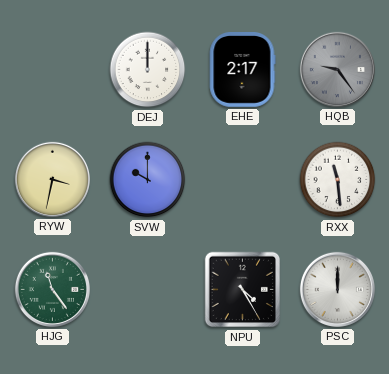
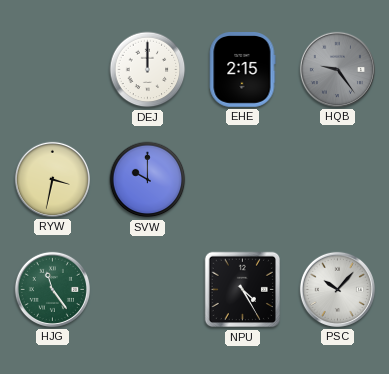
EHE: 2:17 -> 2:15 (242, 70)
RXX: 11:29 -> none (338, 180)
PSC: 12:00 -> 10:07 (337, 289)
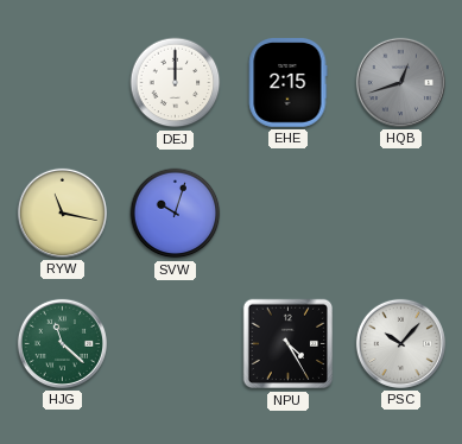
HQB: 9:24 -> 12:42 (400, 82)
RYW: 3:32 -> 11:17 (62, 213)
SVW: 10:00 -> 10:03 (176, 214)
HJG: 11:24 -> 11:22 (62, 343)
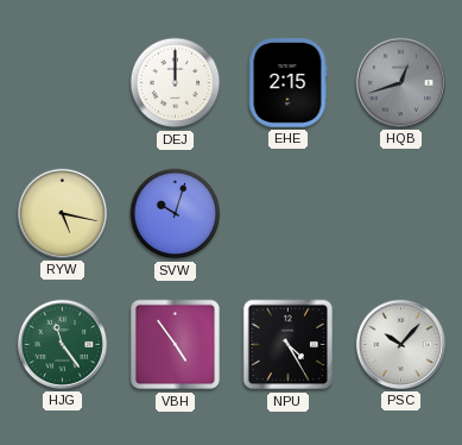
RYW: 11:17 -> 5:17 (62, 213)
HJG: 11:22 -> 11:24 (62, 344)
VBH: none -> 4:54 (176, 345)
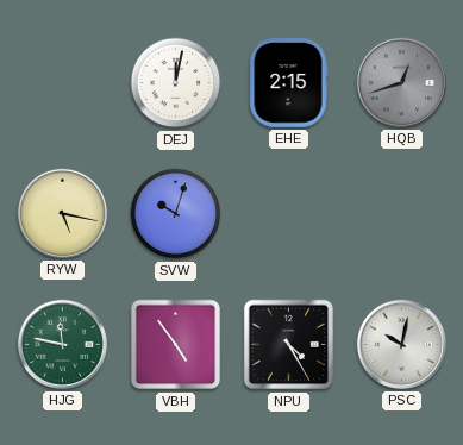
DEJ: 12:00 -> 12:02 (176, 83)
HJG: 11:24 -> 11:47 (62, 344)
PSC: 10:07 -> 10:02 (401, 344)
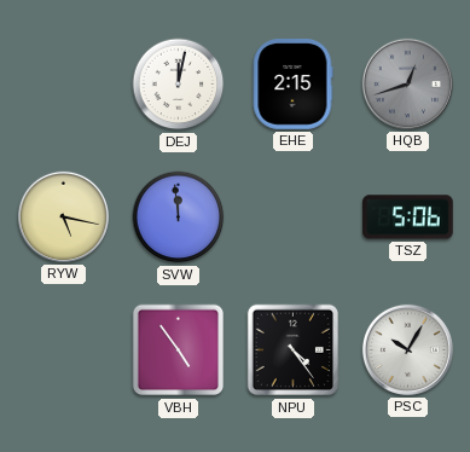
SVW: 10:03 -> 11:59 (179, 218)
TSZ: none -> 5:06 (408, 218)
HJG: 11:47 -> none (62, 344)
NPU: 4:25 -> 4:24 (294, 350)
PSC: 10:02 -> 10:05 (407, 349)
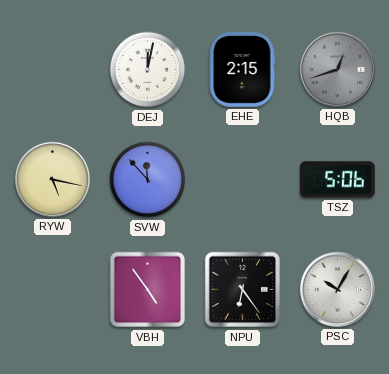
SVW: 11:59 -> 11:53 (148, 180)
NPU: 4:24 -> 6:24 (243, 290)
